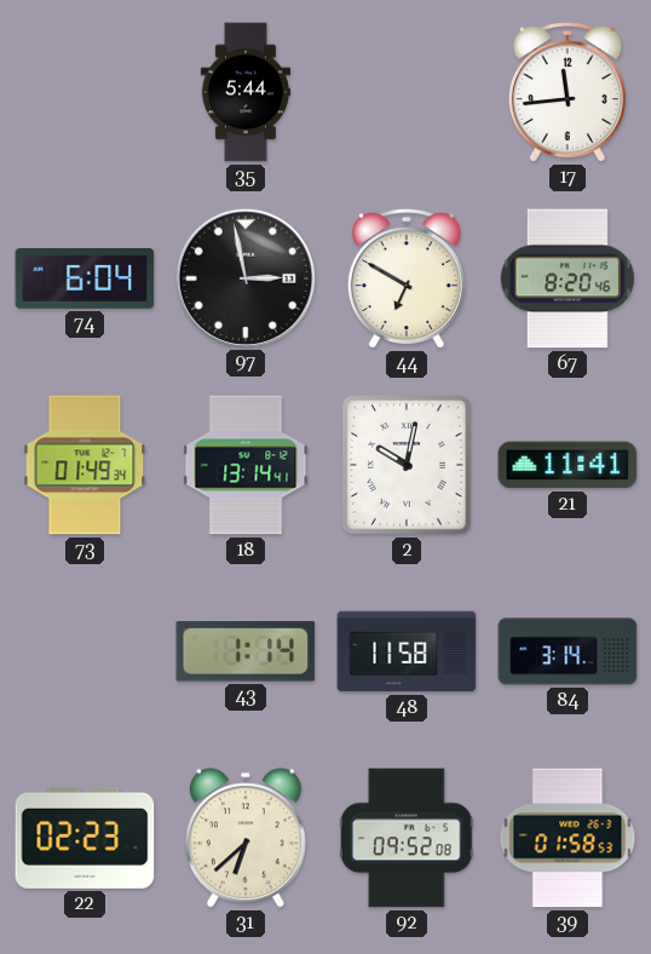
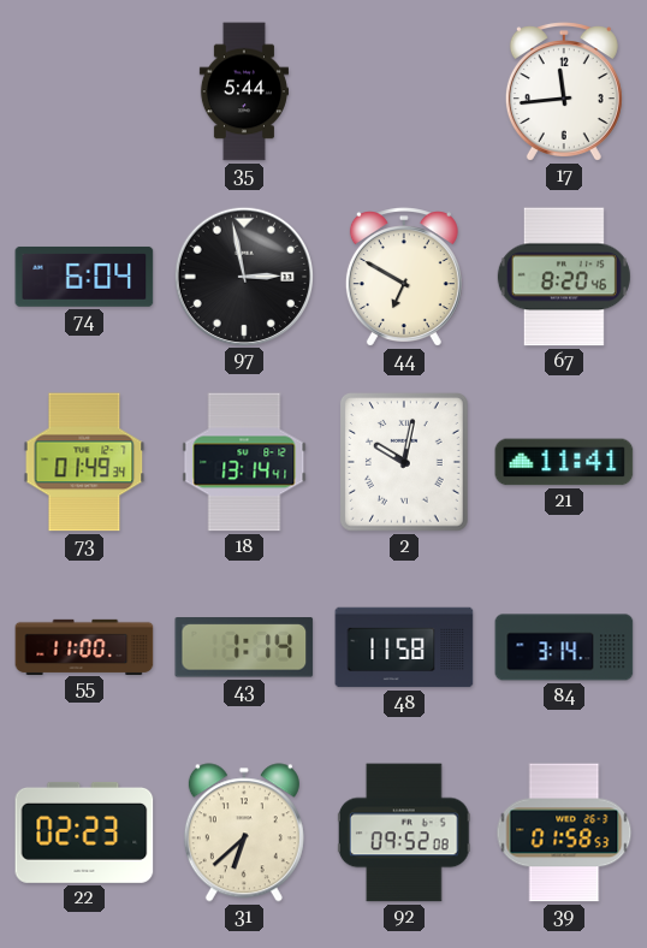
55: none -> 11:00 (84, 646)
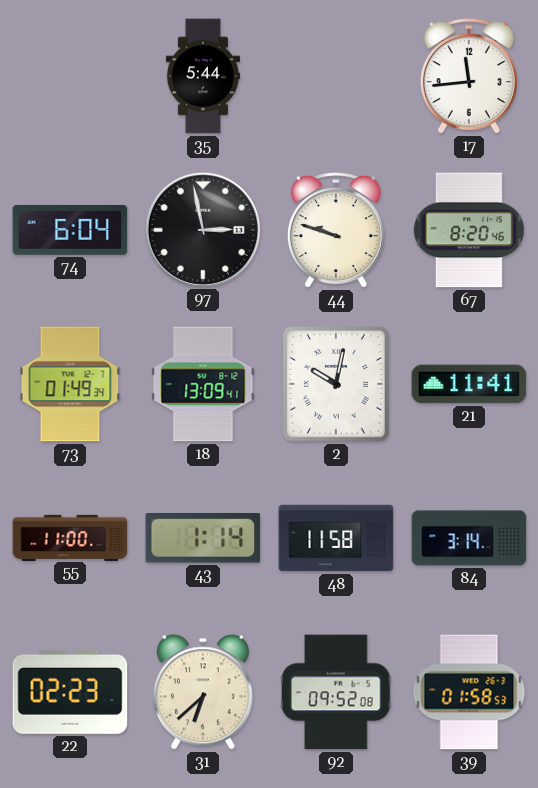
44: 6:50 -> 9:48 (336, 230)
18: 13:14 -> 13:09 (203, 384)
